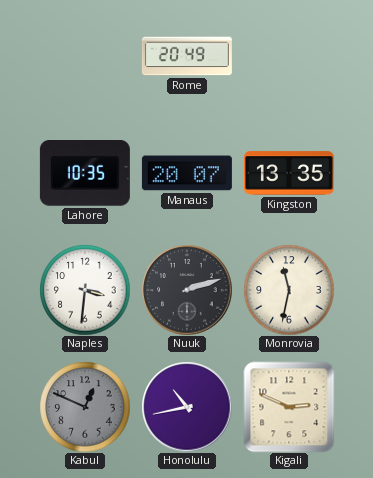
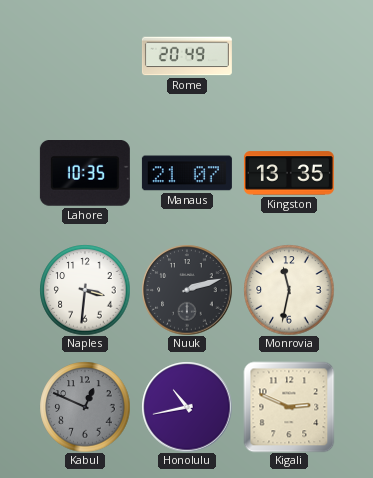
Manaus: 20:07 -> 21:07 (187, 173)
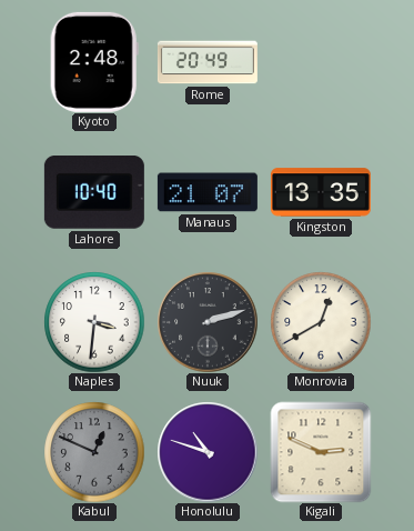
Kyoto: none -> 2:48 (94, 62)
Lahore: 10:35 -> 10:40 (94, 193)
Monrovia: 11:32 -> 12:40 (321, 322)
Honolulu: 10:43 -> 10:48 (208, 452)
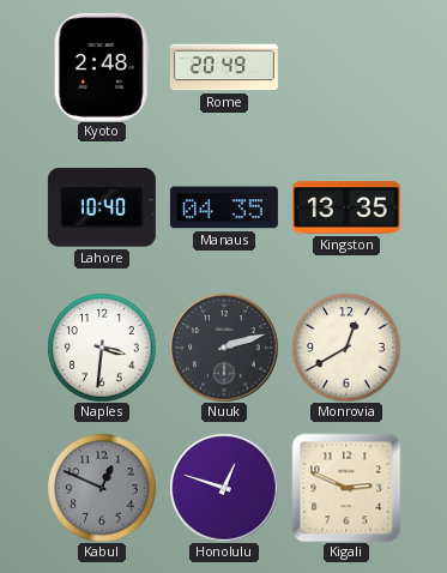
Manaus: 21:07 -> 04:35 (224, 207)
Honolulu: 10:48 -> 12:48 (224, 488)
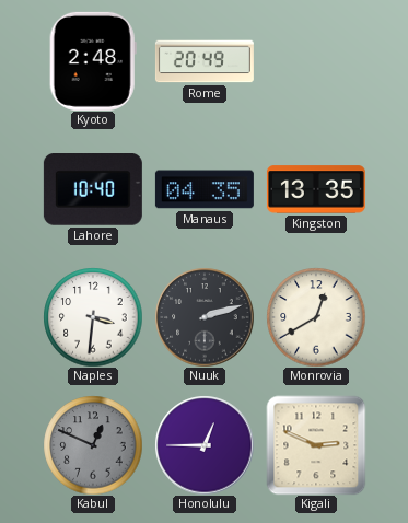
Honolulu: 12:48 -> 12:45 (205, 445)
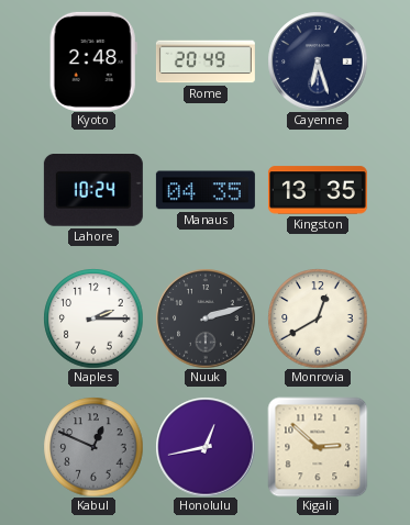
Cayenne: none -> 6:27 (318, 62)
Lahore: 10:40 -> 10:24 (93, 191)
Naples: 3:31 -> 2:15 (93, 319)
Honolulu: 12:45 -> 12:43 (206, 447)
Kigali: 2:49 -> 2:52 (318, 447)
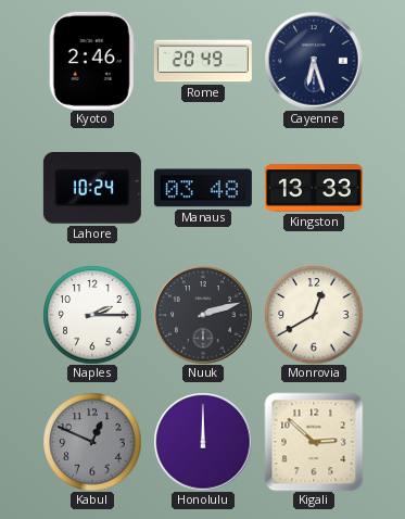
Kyoto: 2:48 -> 2:46 (92, 61)
Manaus: 04:35 -> 03:48 (203, 188)
Kingston: 13:35 -> 13:33 (314, 188)
Honolulu: 12:43 -> 12:00 (203, 442)
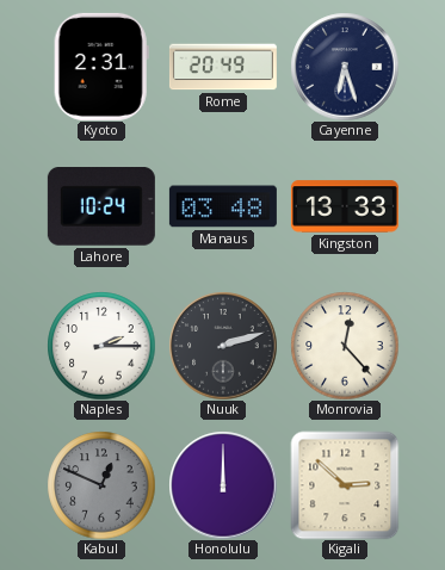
Kyoto: 2:46 -> 2:31 (101, 67)
Monrovia: 12:40 -> 12:23 (345, 346)
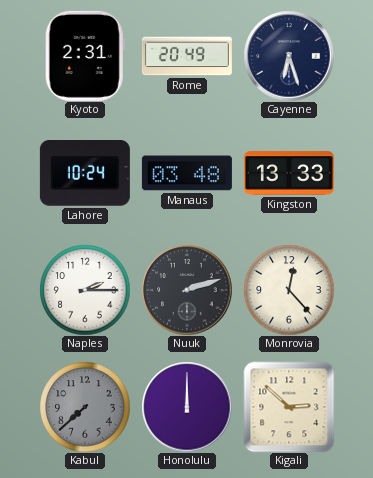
Kabul: 12:49 -> 7:38 (85, 407)
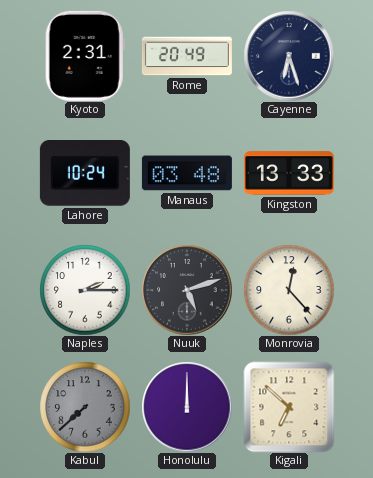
Nuuk: 2:12 -> 5:12 (187, 290)
Kigali: 2:52 -> 6:52 (289, 407)
